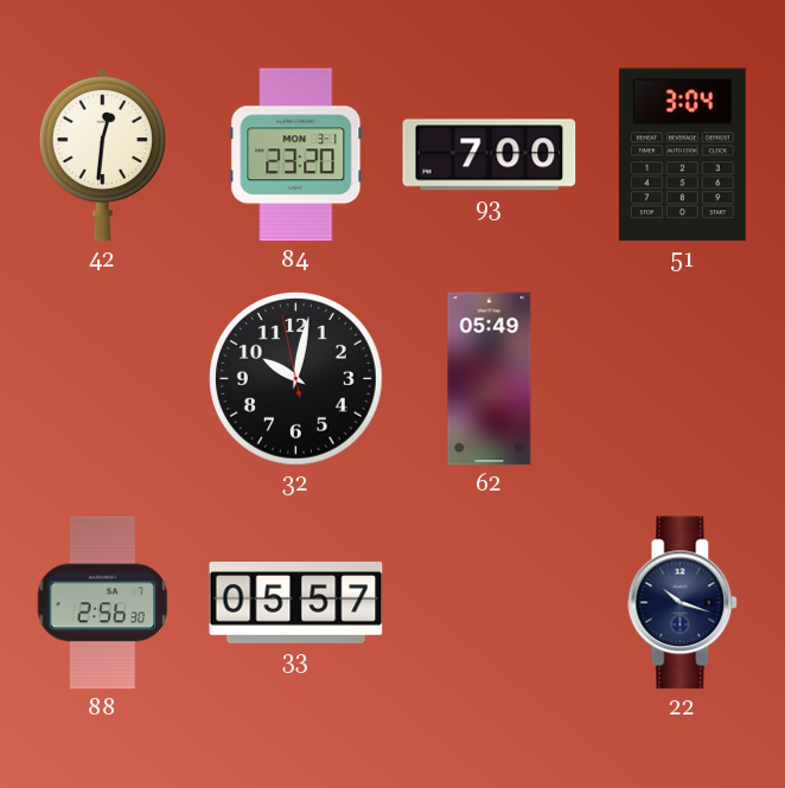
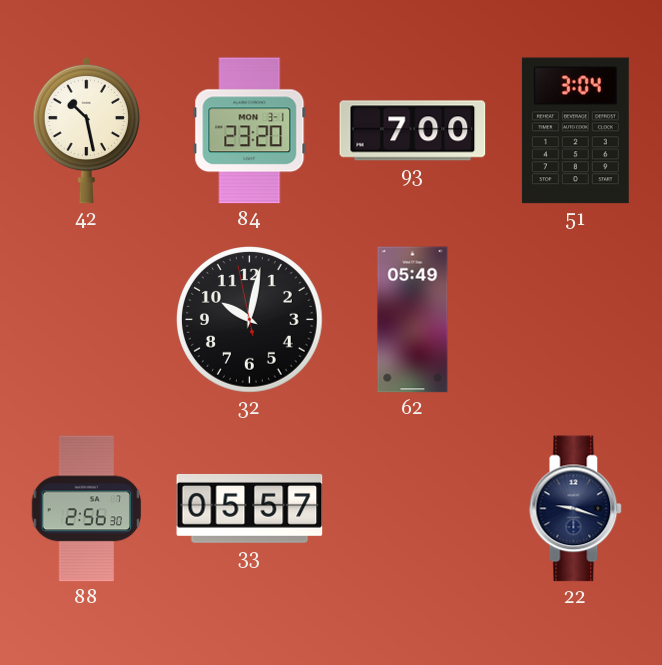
42: 12:31 -> 10:28 (86, 130)
22: 10:18 -> 9:18 (576, 509)
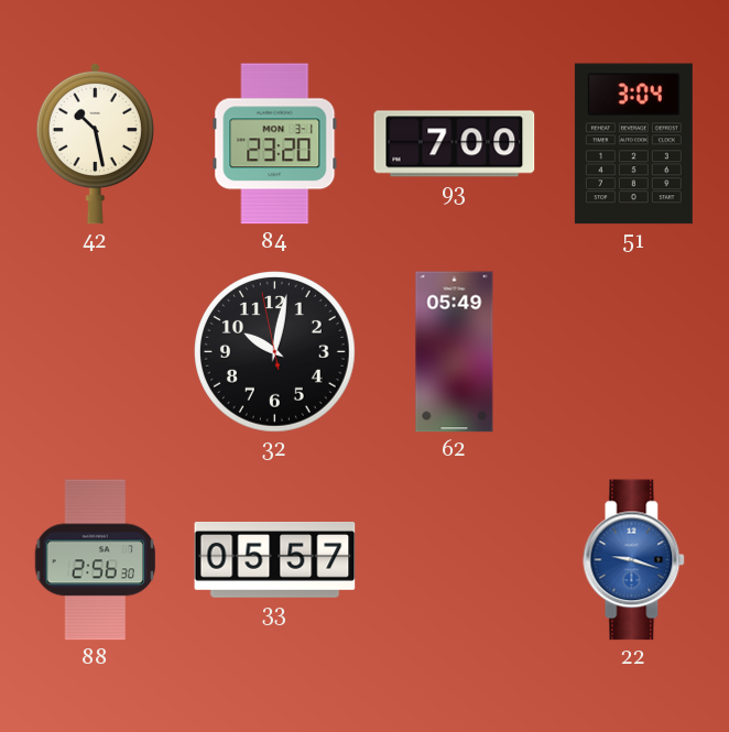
22 dial: navy -> blue (634, 560)
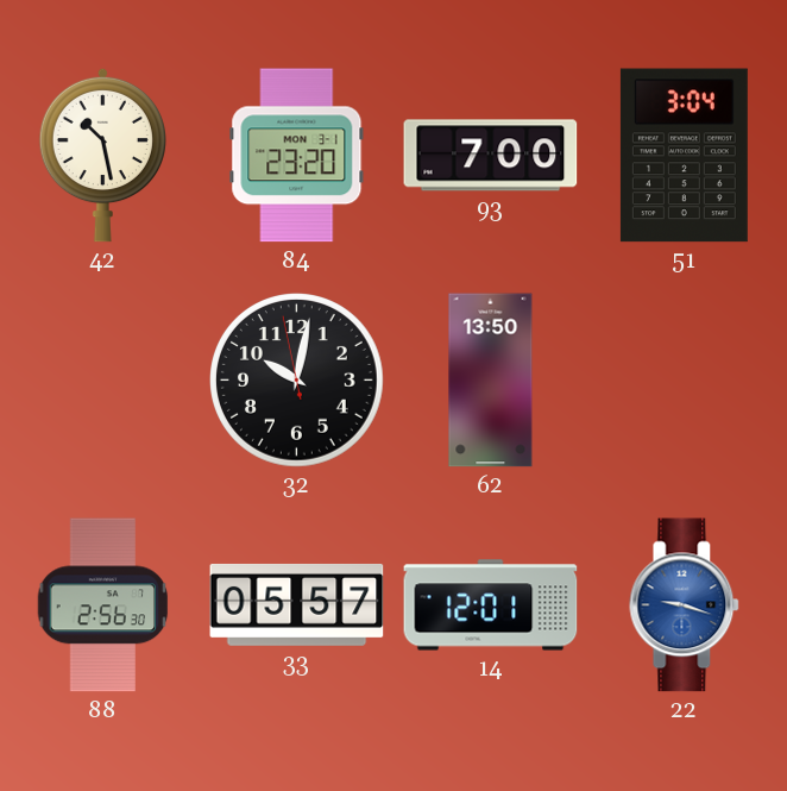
62: 05:49 -> 13:50 (491, 381)
14: none -> 12:01 (491, 605)
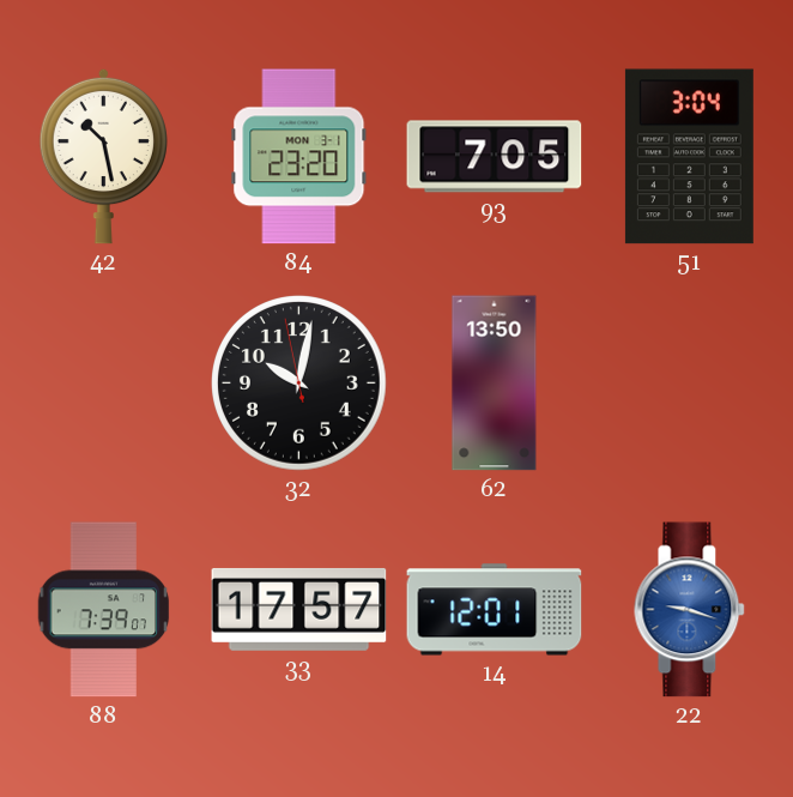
93: 7:00 -> 7:05 (495, 157)
88: 2:56 -> 7:39 (104, 610)
33: 05:57 -> 17:57 (299, 609)
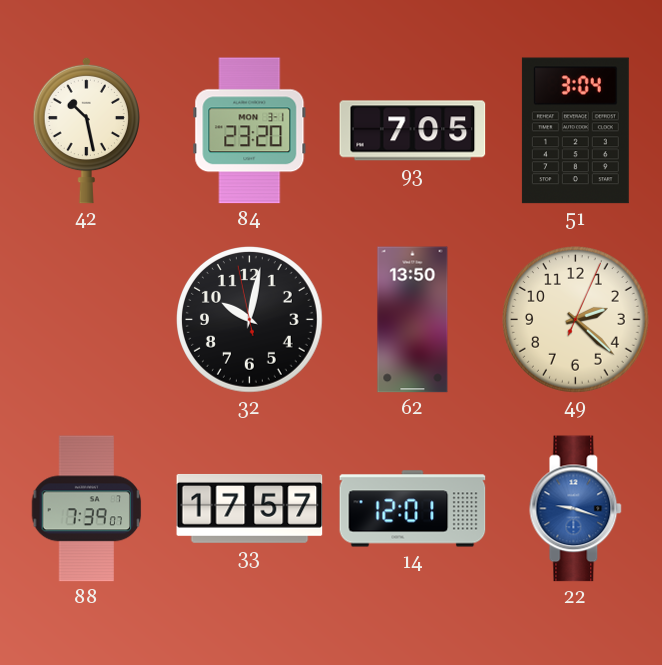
49: none -> 2:22 (576, 320)
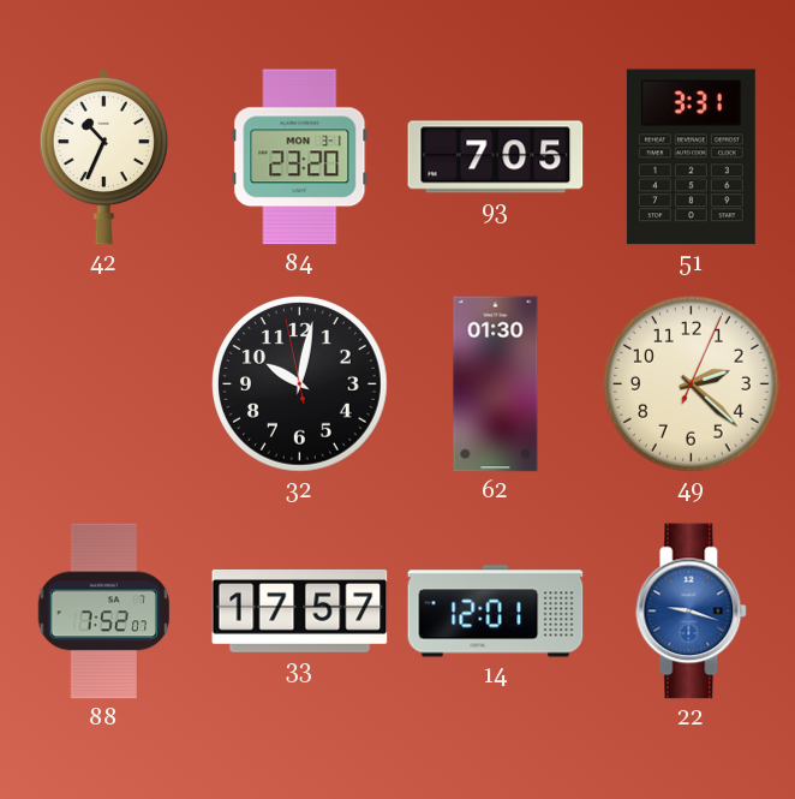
42: 10:28 -> 10:34 (103, 156)
51: 3:04 -> 3:31 (691, 157)
62: 13:50 -> 01:30 (496, 384)
88: 7:39 -> 7:52 (104, 612)
